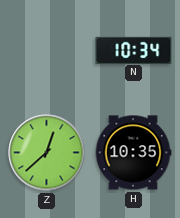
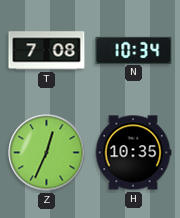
T: none -> 7:08 (47, 51)
Z: 12:38 -> 12:34 (47, 153)
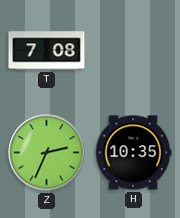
N: 10:34 -> none (134, 50)
Z: 12:34 -> 2:34 (47, 153)
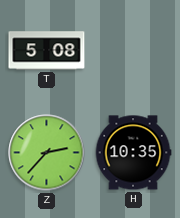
T: 7:08 -> 5:08 (47, 51)
Z: 2:34 -> 2:37 (47, 153)
